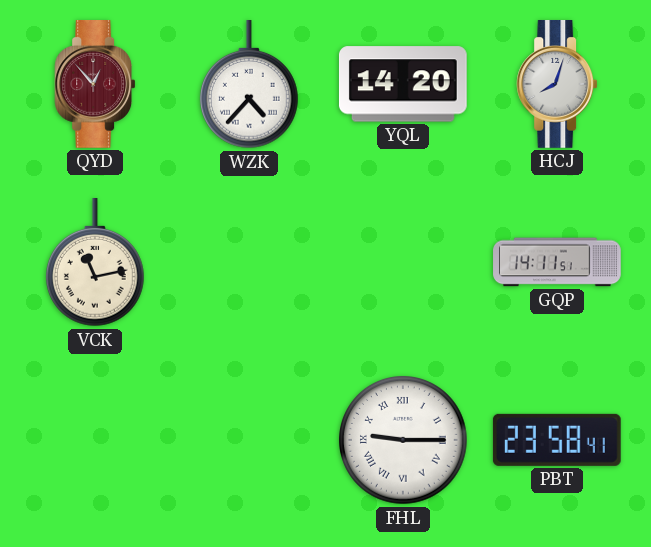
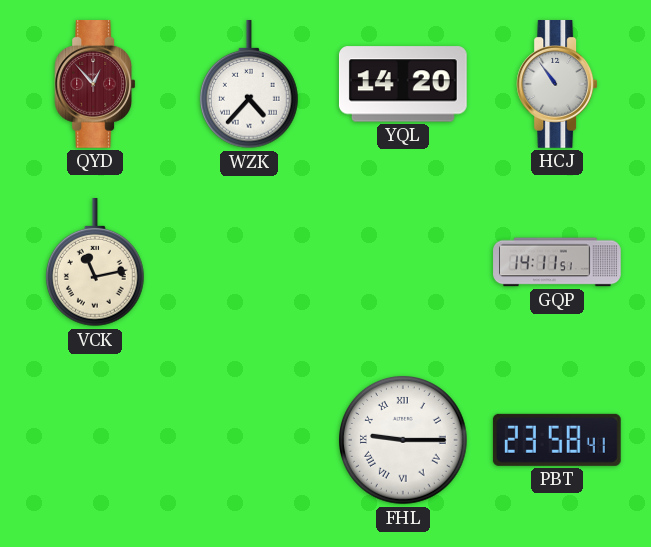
HCJ: 8:03 -> 10:54 (557, 85)
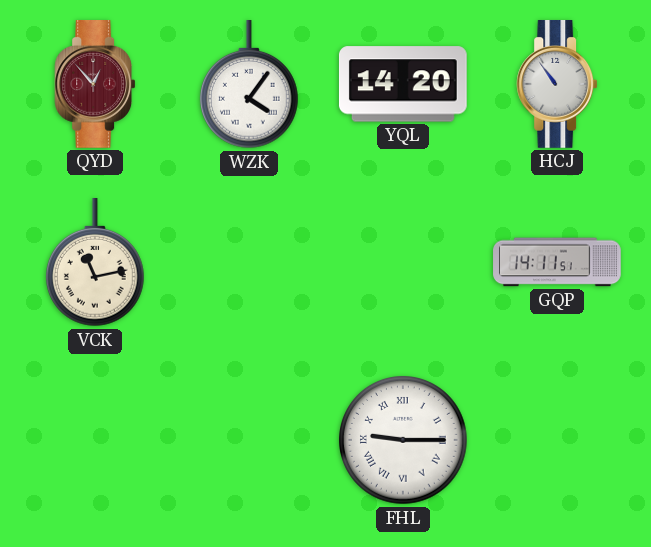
WZK: 4:37 -> 4:06 (249, 85)
PBT: 23:58 -> none (557, 440)
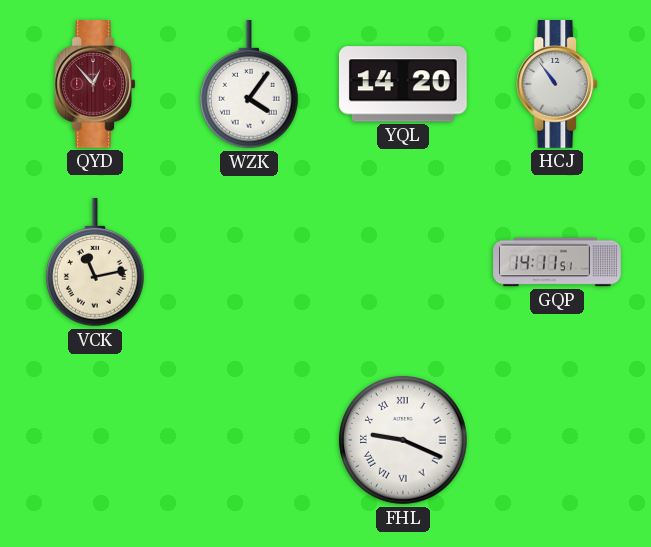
FHL: 9:15 -> 9:19 (404, 441)
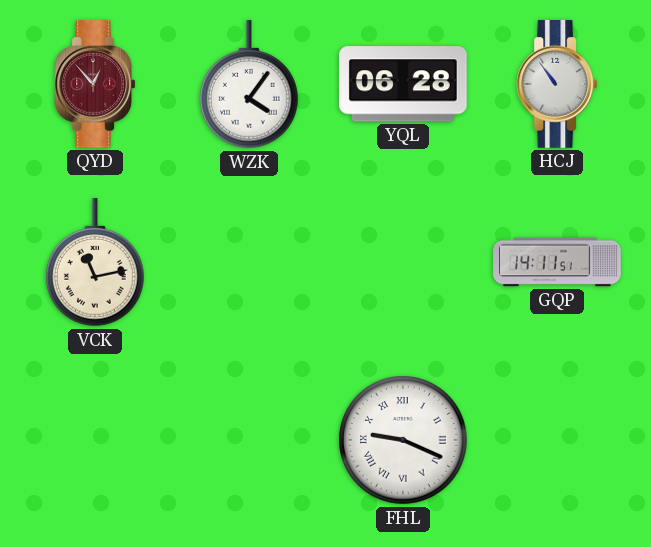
YQL: 14:20 -> 06:28 (403, 84)
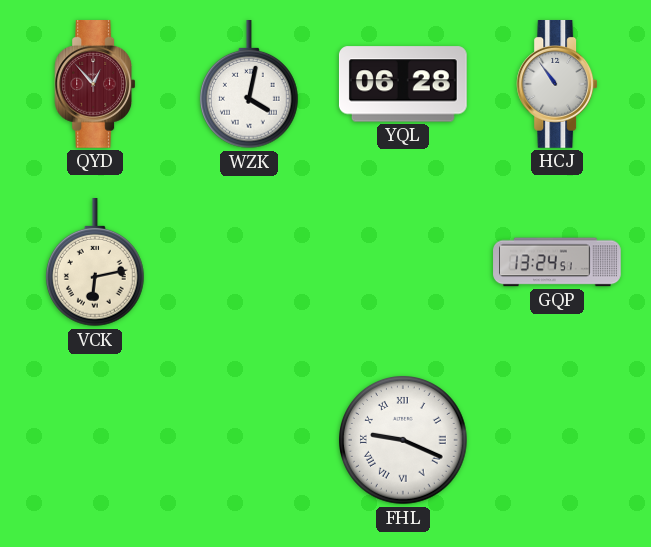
WZK: 4:06 -> 4:02 (249, 85)
VCK: 11:13 -> 6:13 (95, 263)
GQP: 14:11 -> 13:24 (557, 262)
